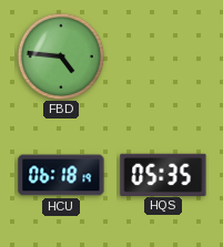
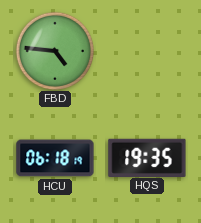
HQS: 05:35 -> 19:35 (147, 157)
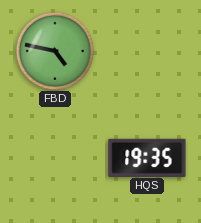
FBD: 4:46 -> 4:47 (54, 50)
HCU: 06:18 -> none (55, 158)
